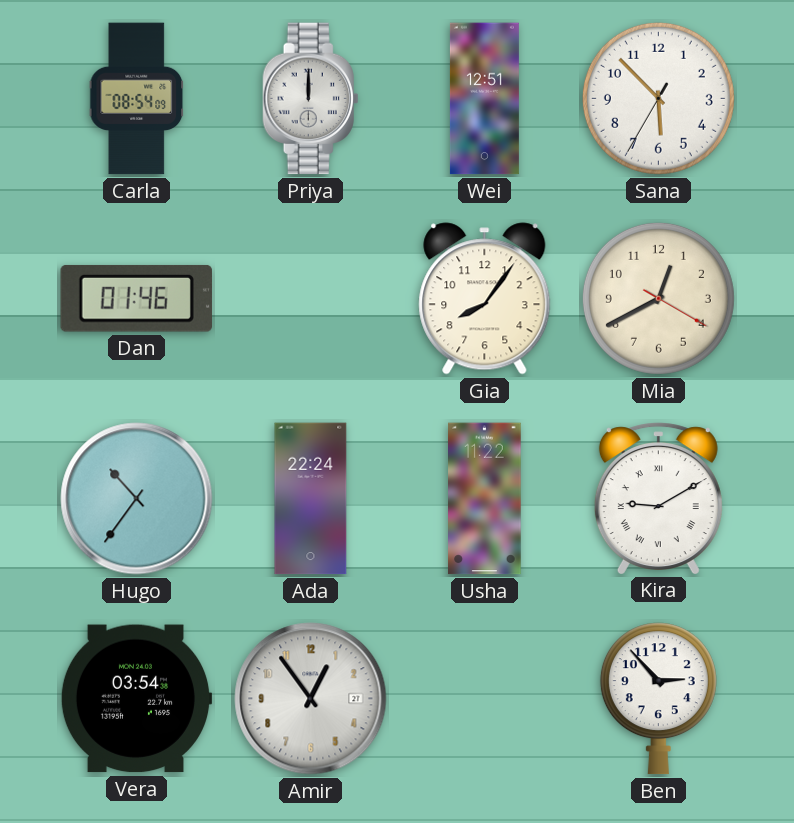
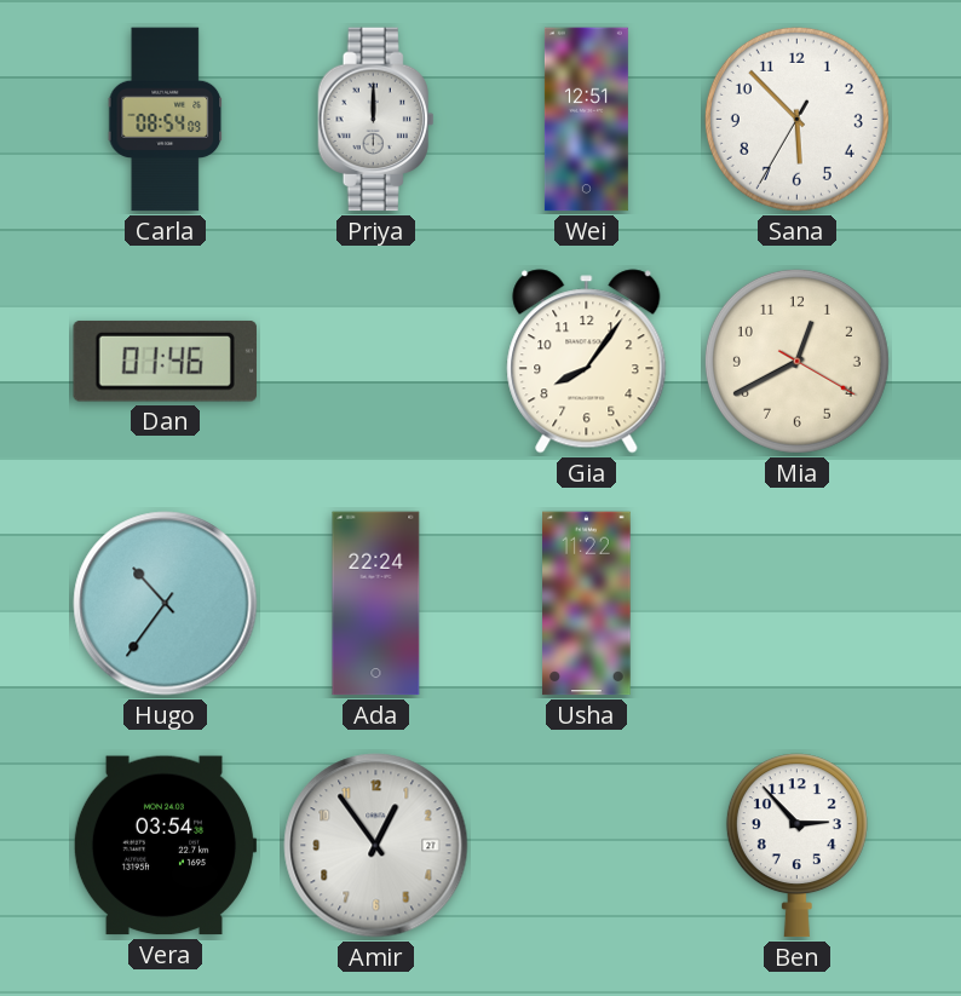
Kira: 9:10 -> none (658, 498)
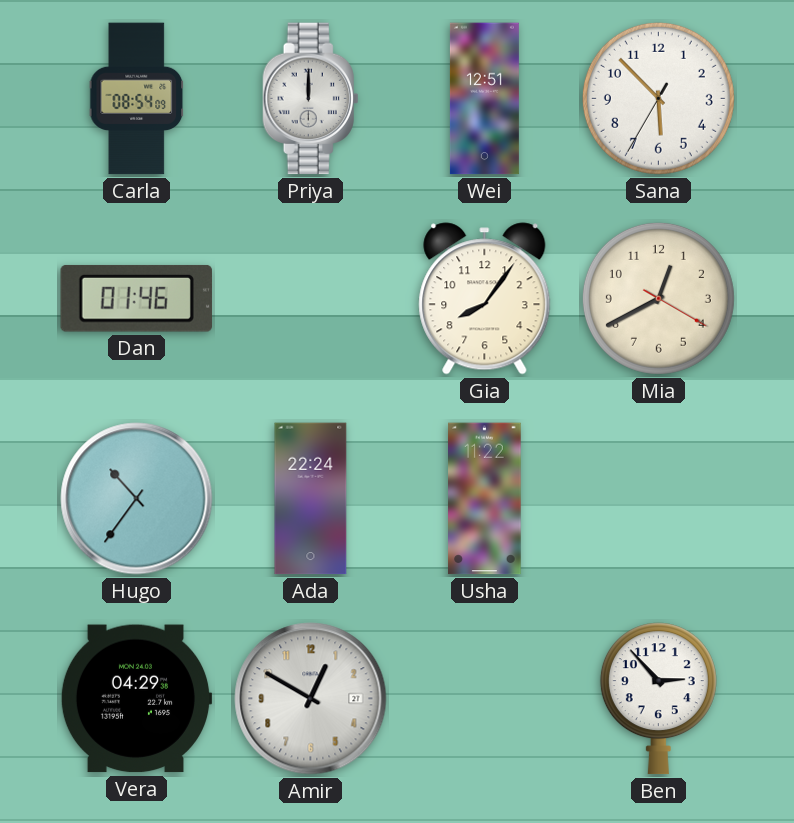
Vera: 03:54 -> 04:29 (136, 699)
Amir: 12:54 -> 12:50 (311, 699)
